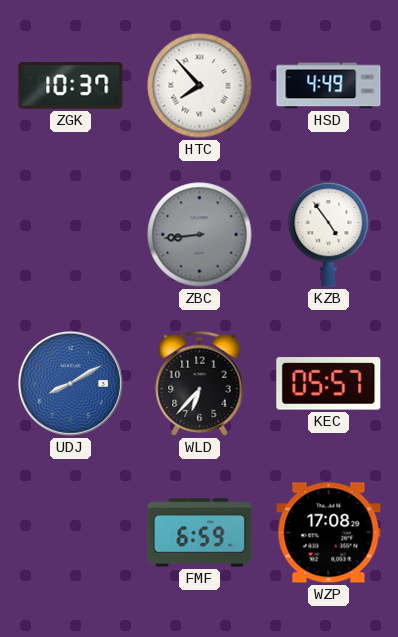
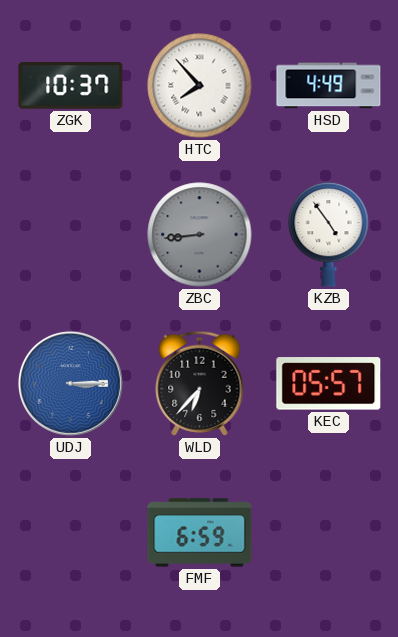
UDJ: 8:10 -> 3:15 (70, 383)
WZP: 17:08 -> none (329, 533)
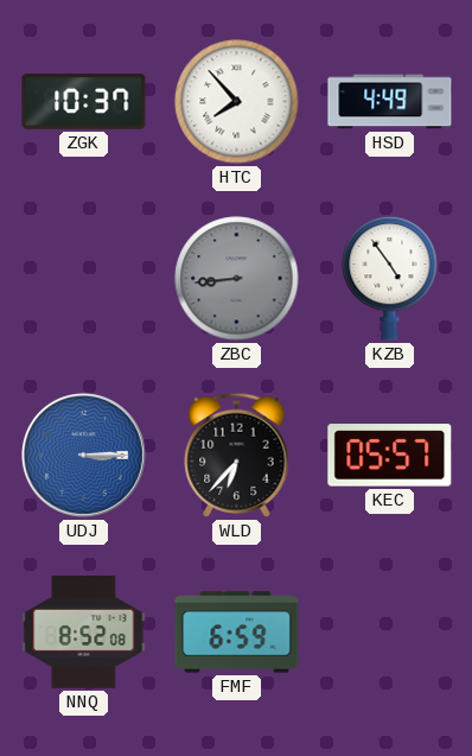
NNQ: none -> 8:52 (84, 631)
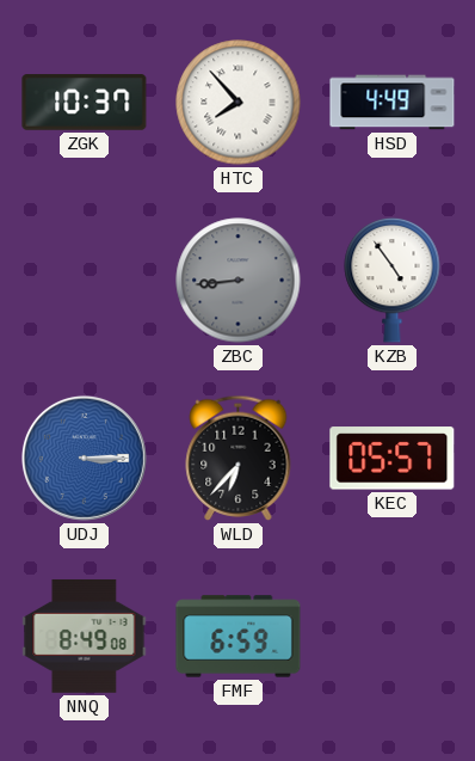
NNQ: 8:52 -> 8:49 (85, 636)
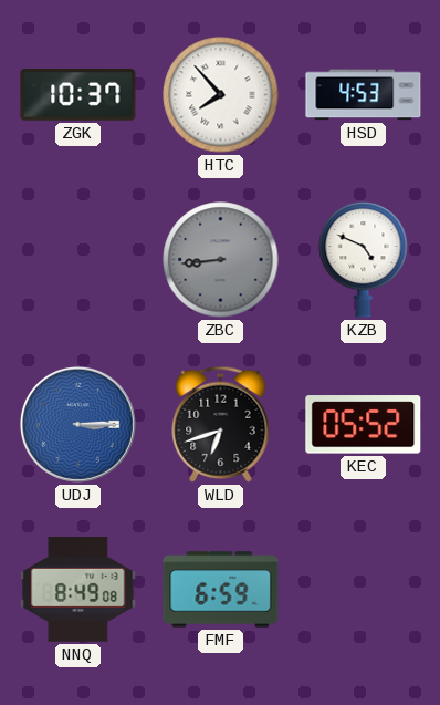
HSD: 4:49 -> 4:53 (364, 95)
KZB: 4:54 -> 4:49 (364, 259)
WLD: 6:37 -> 6:42 (221, 424)
KEC: 05:57 -> 05:52 (364, 425)
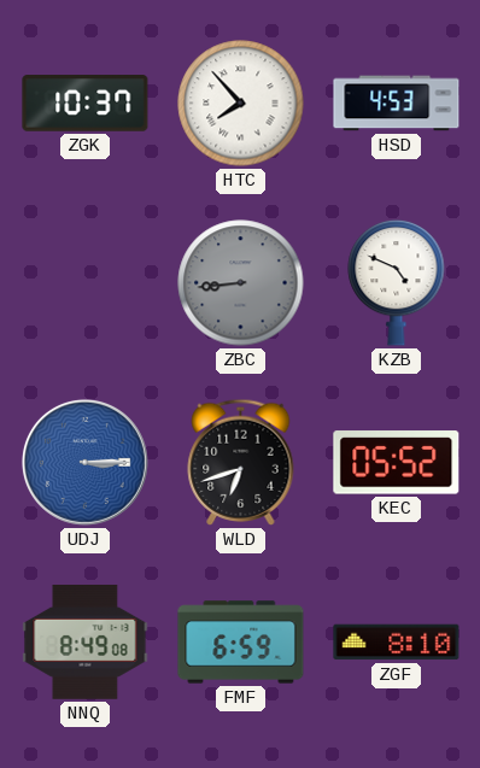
ZGF: none -> 8:10 (397, 643)
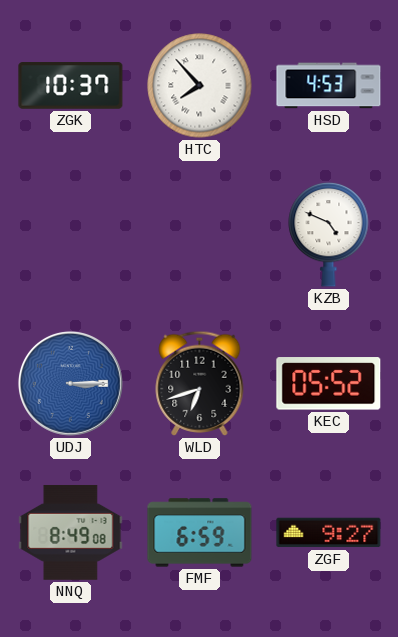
ZBC: 8:44 -> none (241, 283)
ZGF: 8:10 -> 9:27 (329, 533)
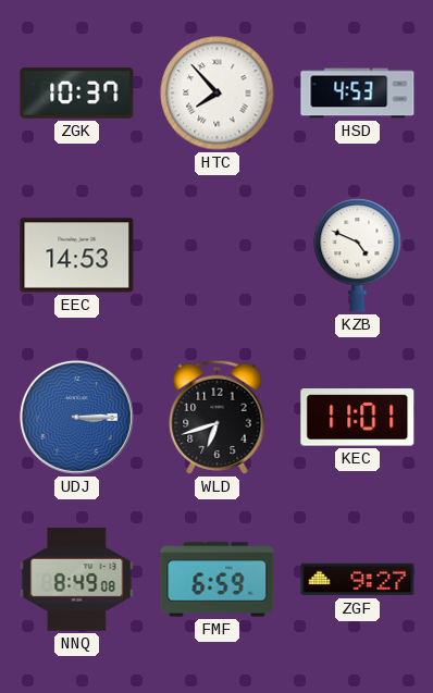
EEC: none -> 14:53 (77, 256)
KEC: 05:52 -> 11:01 (358, 418)
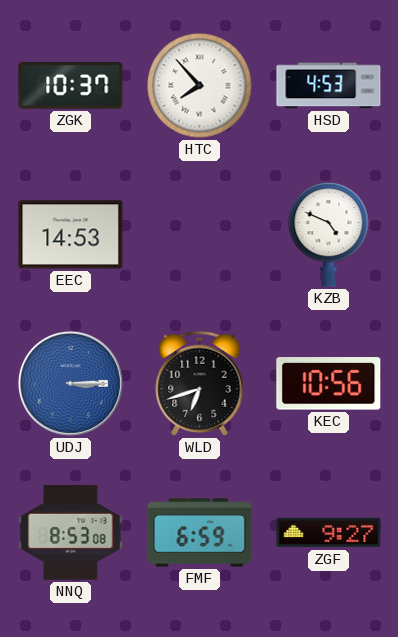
KEC: 11:01 -> 10:56 (329, 384)
NNQ: 8:49 -> 8:53 (71, 532)
